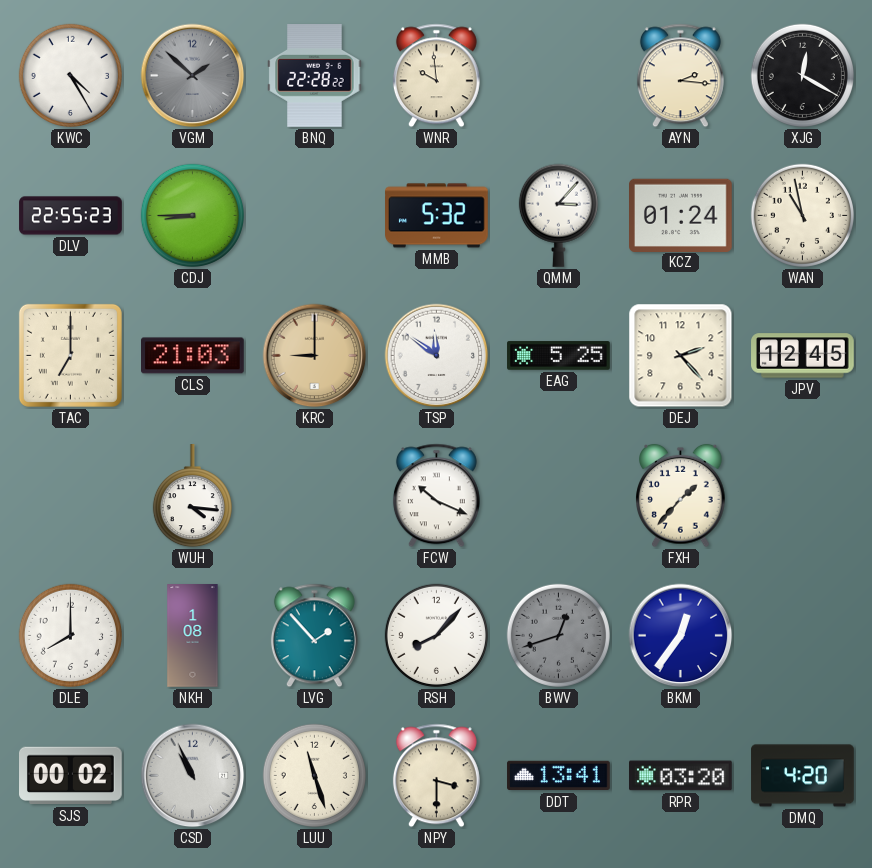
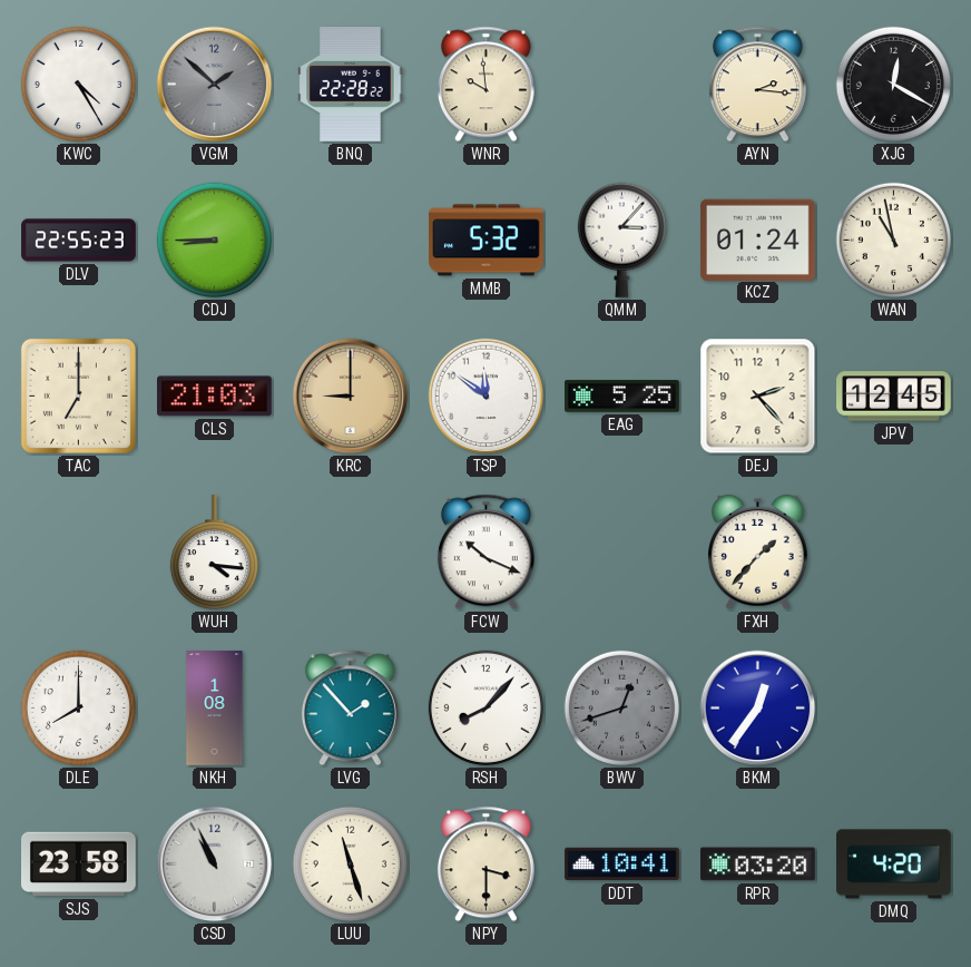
SJS: 00:02 -> 23:58 (79, 865)
DDT: 13:41 -> 10:41 (622, 865)
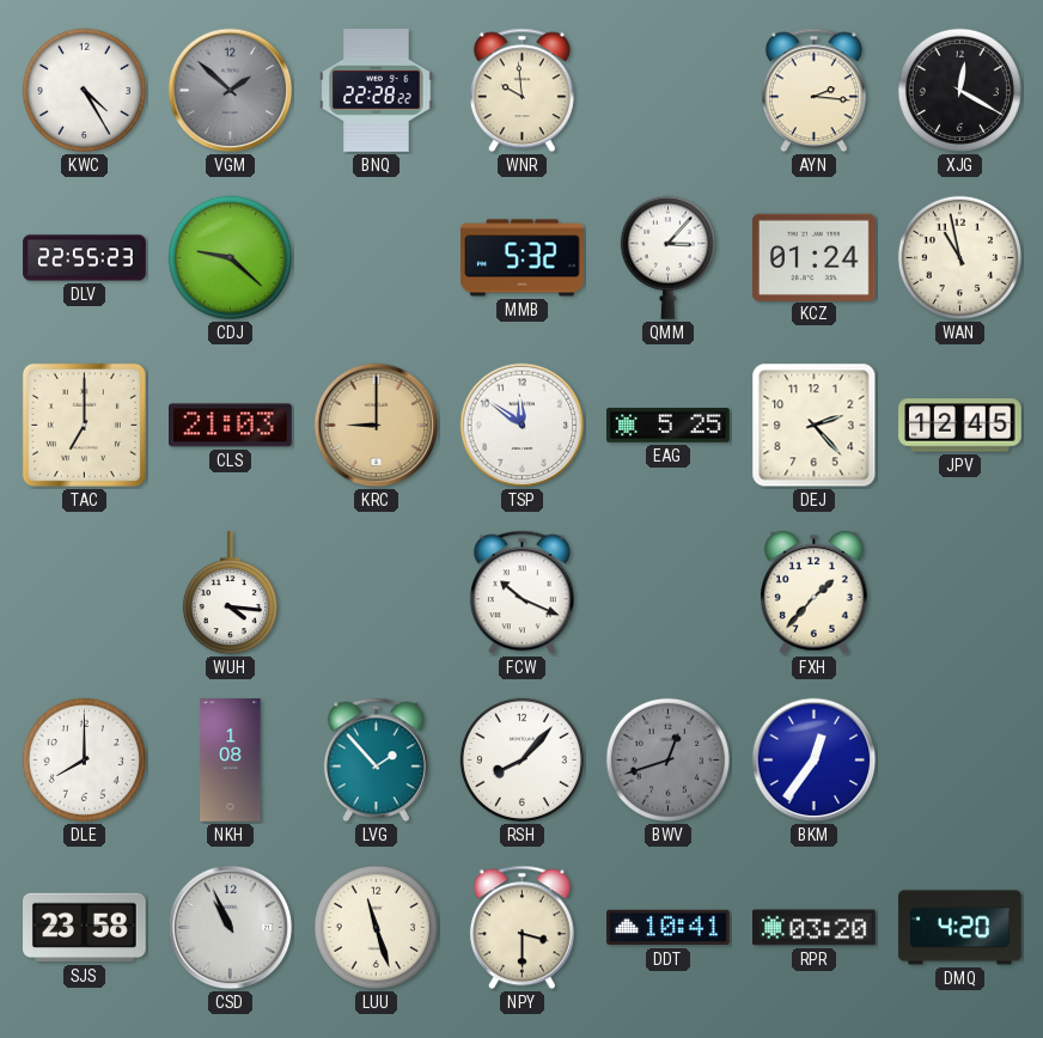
CDJ: 8:45 -> 9:22 (230, 257)
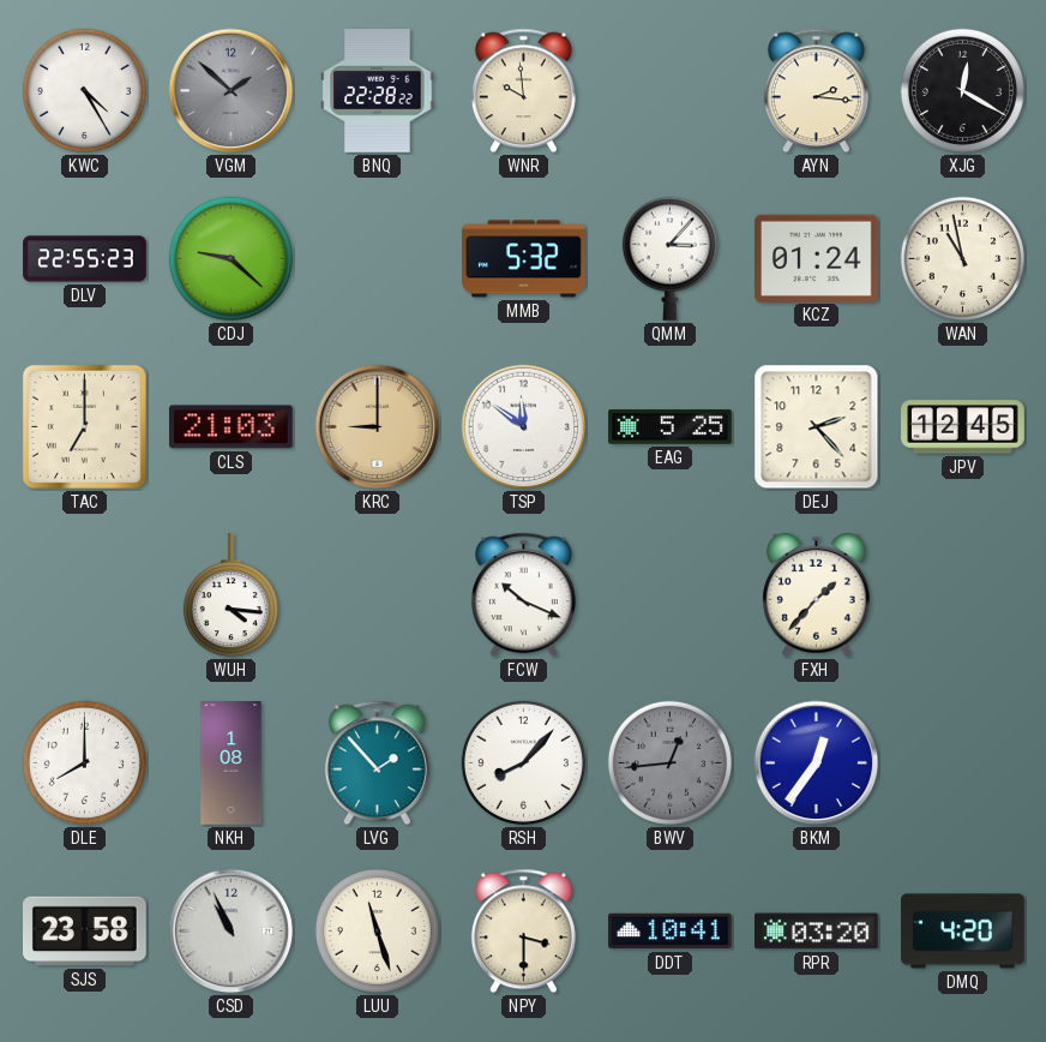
BWV: 12:42 -> 12:44 (669, 762)
